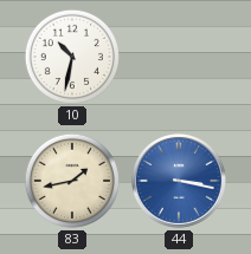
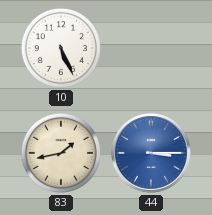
10: 10:32 -> 5:26 (61, 48)
44: 3:17 -> 3:15 (151, 153)
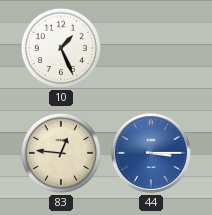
10: 5:26 -> 1:26 (61, 48)
83: 1:43 -> 12:46 (61, 153)
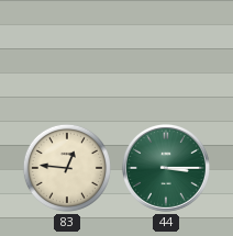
10: 1:26 -> none (61, 48)
44 dial: blue -> green (166, 168)
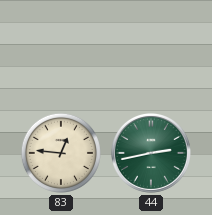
44: 3:15 -> 2:43 (151, 153)
